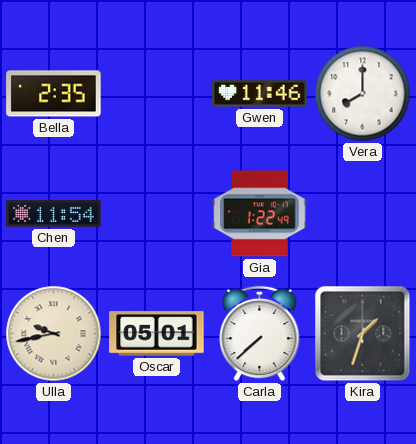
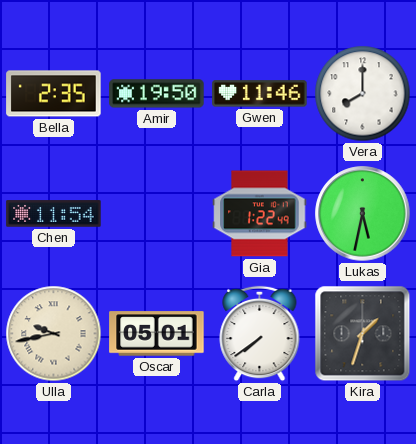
Amir: none -> 19:50 (157, 94)
Lukas: none -> 5:32 (363, 214)
Carla: 7:38 -> 7:39 (260, 334)
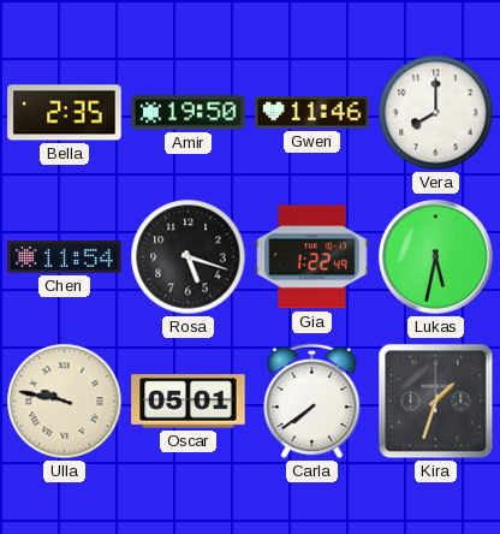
Rosa: none -> 5:18 (189, 257)
Ulla: 9:43 -> 9:47 (65, 402)
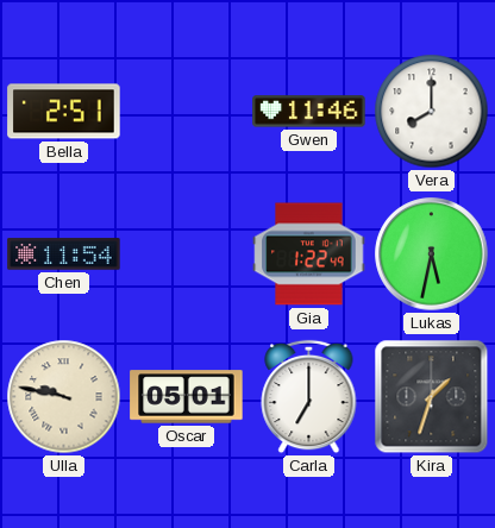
Bella: 2:35 -> 2:51 (64, 112)
Amir: 19:50 -> none (189, 113)
Rosa: 5:18 -> none (189, 257)
Carla: 7:39 -> 7:00 (309, 397)
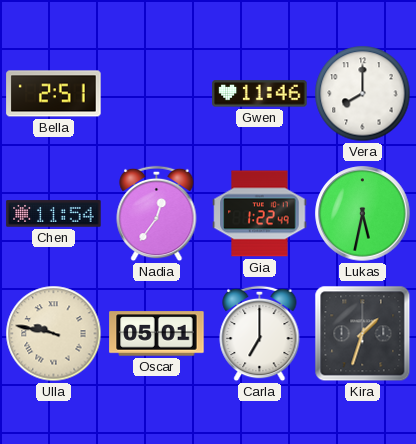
Nadia: none -> 12:36 (157, 214)
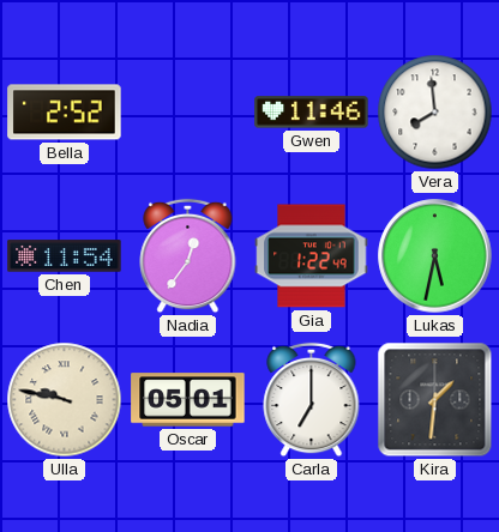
Bella: 2:51 -> 2:52 (65, 113)
Vera: 8:00 -> 7:59 (435, 113)
Kira: 1:33 -> 1:31 (435, 400)
